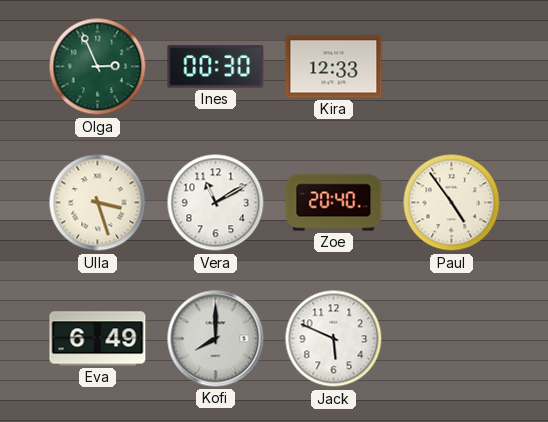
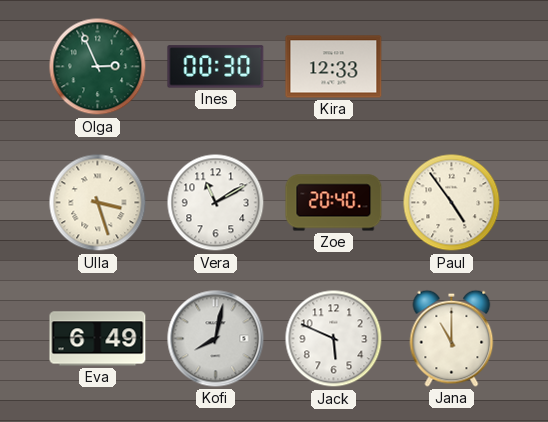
Kofi: 8:00 -> 8:02 (216, 339)
Jana: none -> 11:00 (452, 338)
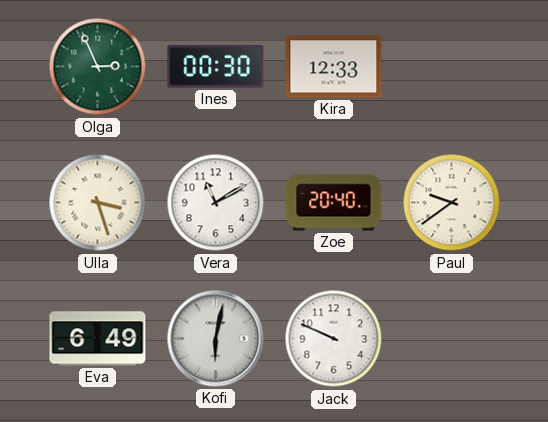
Paul: 4:54 -> 9:39 (452, 203)
Kofi: 8:02 -> 6:02 (216, 339)
Jack: 5:49 -> 9:49 (334, 339)
Jana: 11:00 -> none (452, 338)
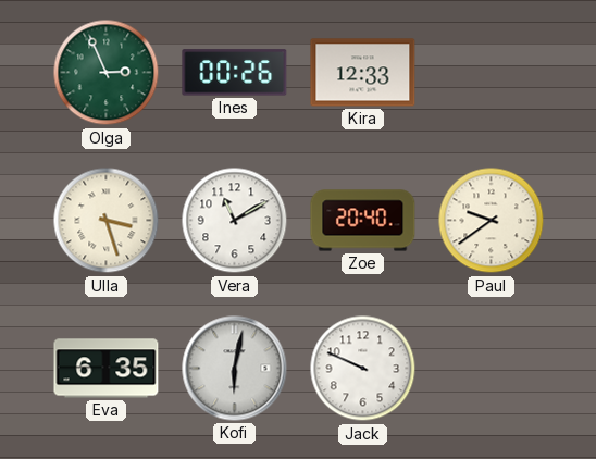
Ines: 00:30 -> 00:26 (235, 73)
Eva: 6:49 -> 6:35 (107, 369)
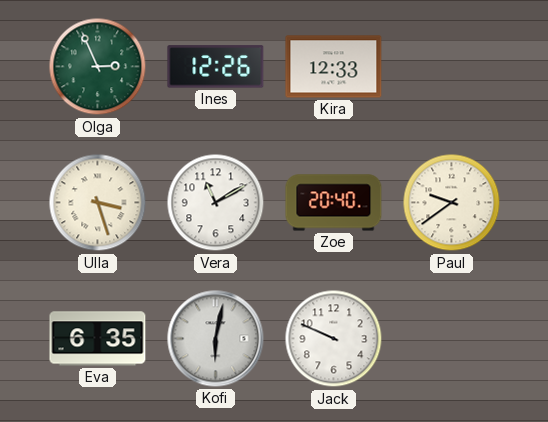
Ines: 00:26 -> 12:26 (216, 67)
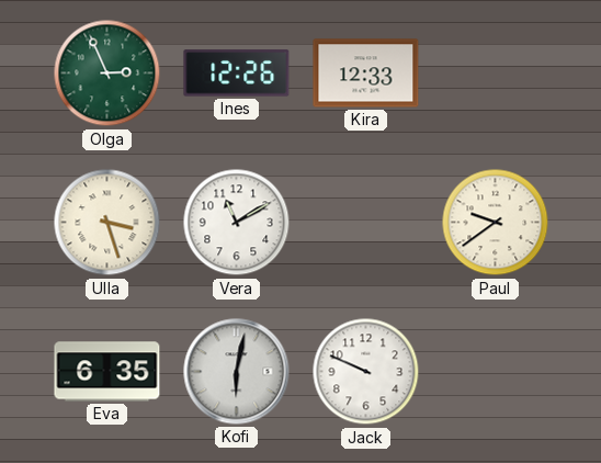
Zoe: 20:40 -> none (334, 203)
